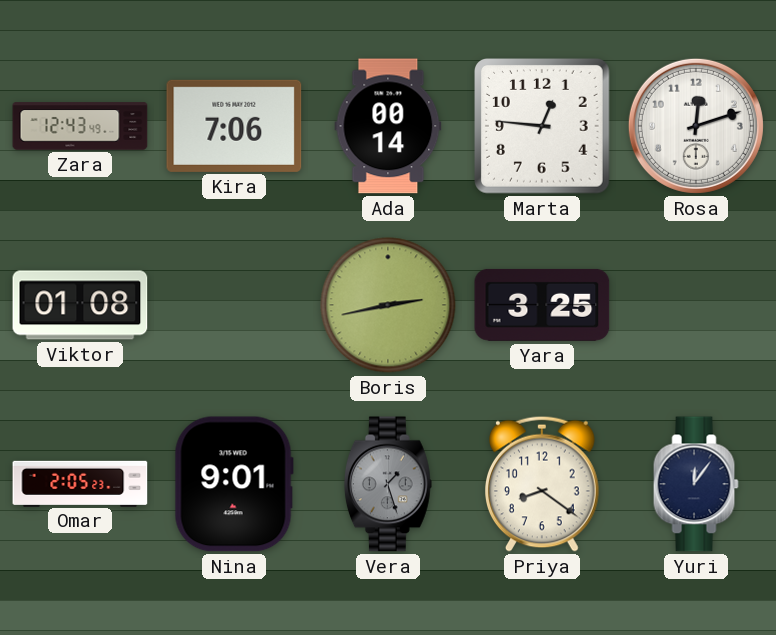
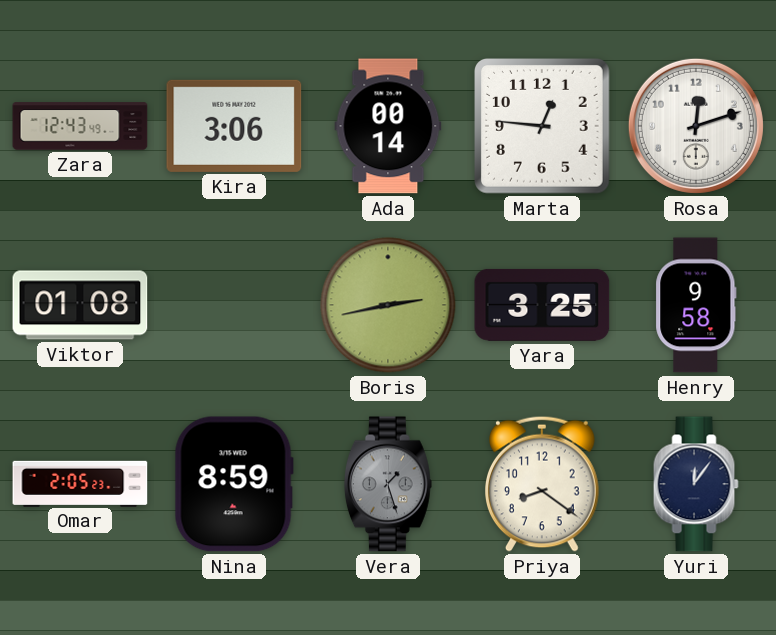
Kira: 7:06 -> 3:06 (234, 126)
Henry: none -> 9:58 (696, 305)
Nina: 9:01 -> 8:59 (234, 484)
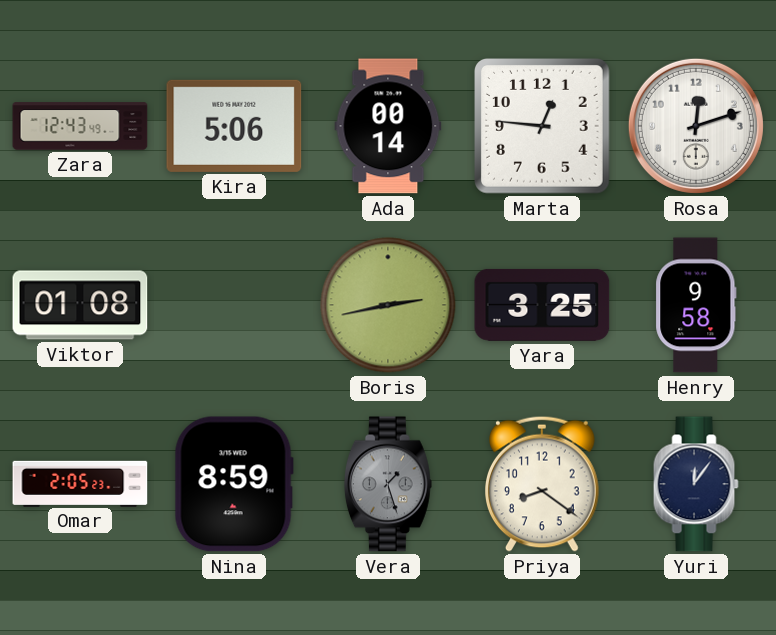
Kira: 3:06 -> 5:06 (234, 126)
